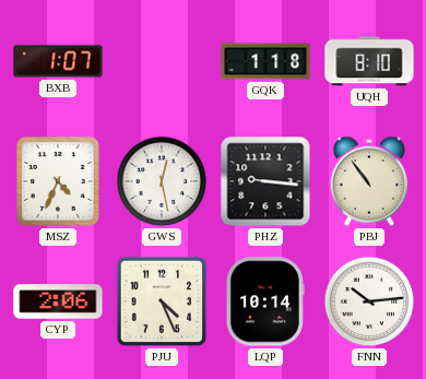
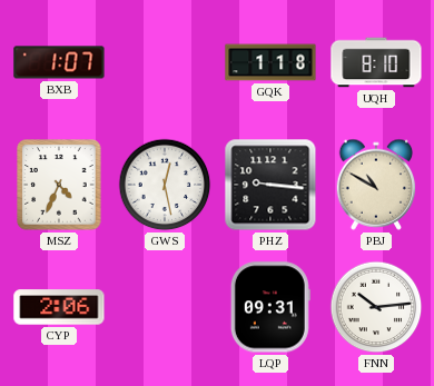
PBJ: 10:54 -> 10:50 (376, 185)
PJU: 4:26 -> none (162, 301)
LQP: 10:14 -> 09:31 (270, 307)
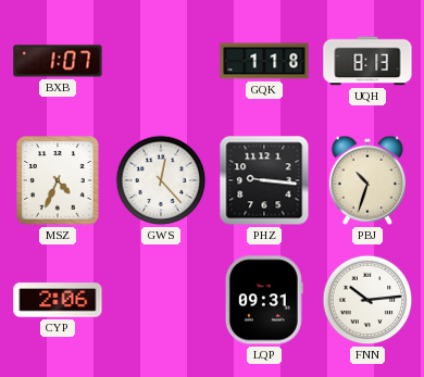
UQH: 8:10 -> 8:13 (367, 61)
GWS: 12:28 -> 12:23 (161, 180)
PBJ: 10:50 -> 10:33 (367, 180)
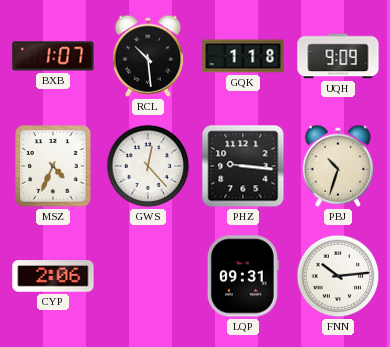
RCL: none -> 10:29 (148, 56)
UQH: 8:13 -> 9:09 (338, 56)
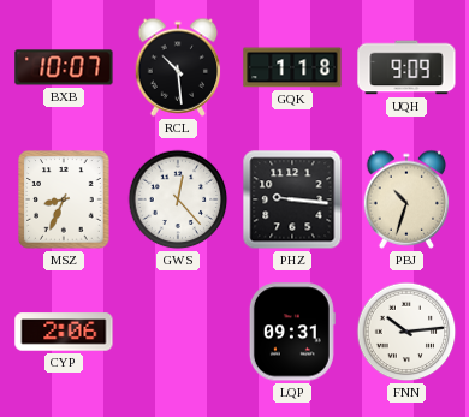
BXB: 1:07 -> 10:07 (64, 67)
MSZ: 4:34 -> 8:34 (64, 199)
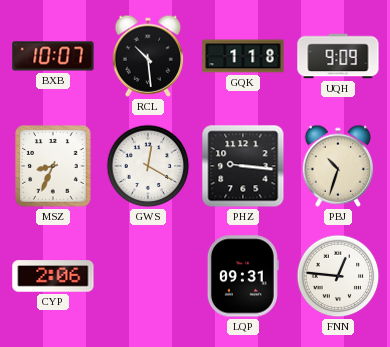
GWS: 12:23 -> 12:20 (148, 166)
FNN: 10:14 -> 12:46 (338, 276)
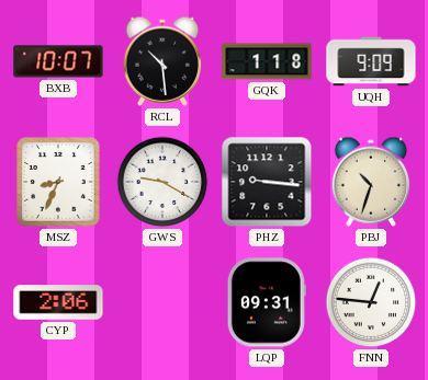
GWS: 12:20 -> 9:20 (162, 182)
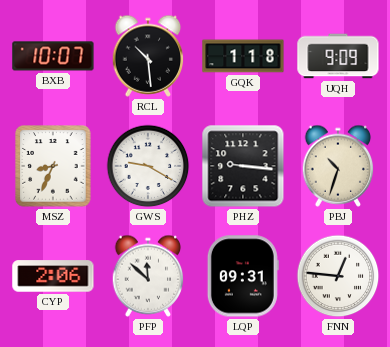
PFP: none -> 11:52 (148, 276)
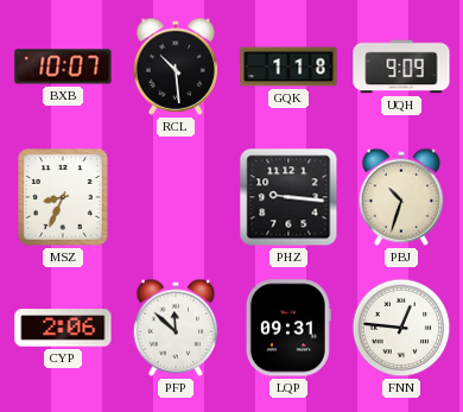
GWS: 9:20 -> none (148, 166)
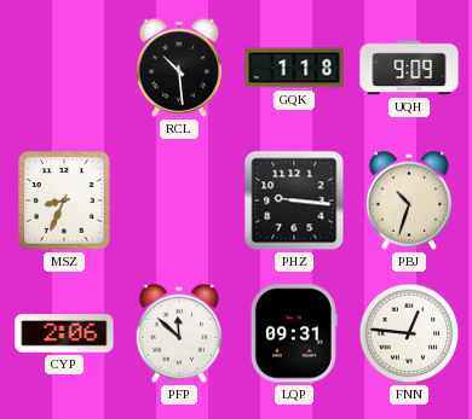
BXB: 10:07 -> none (63, 66)
